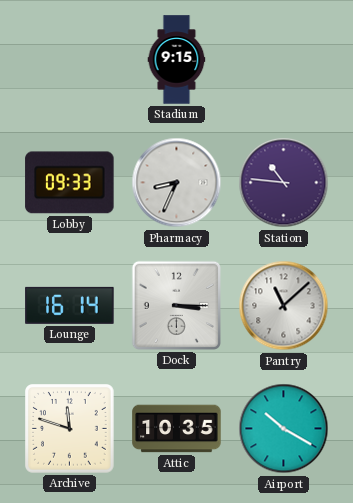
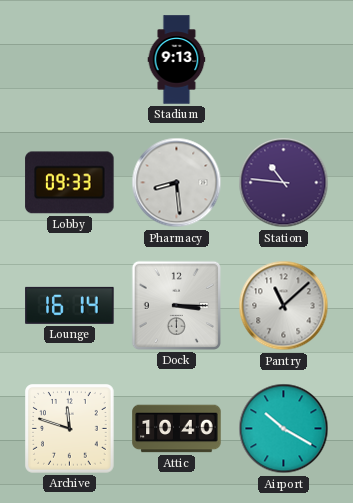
Stadium: 9:15 -> 9:13 (177, 60)
Pharmacy: 8:34 -> 8:29 (177, 183)
Attic: 10:35 -> 10:40 (177, 429)
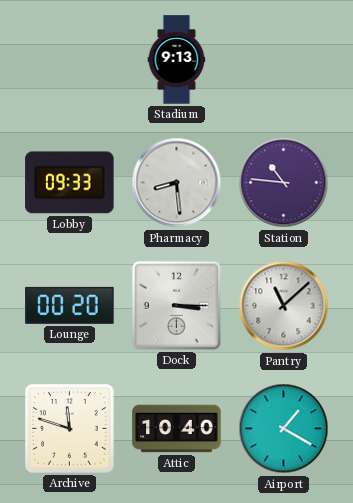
Lounge: 16:14 -> 00:20 (70, 305)
Airport: 10:20 -> 1:20 (284, 429)
